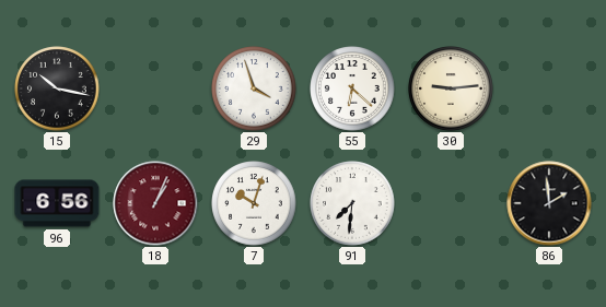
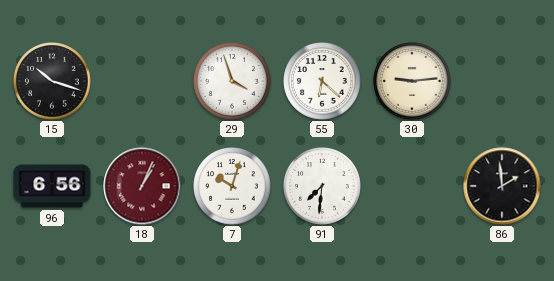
15: 10:17 -> 10:18 (52, 81)
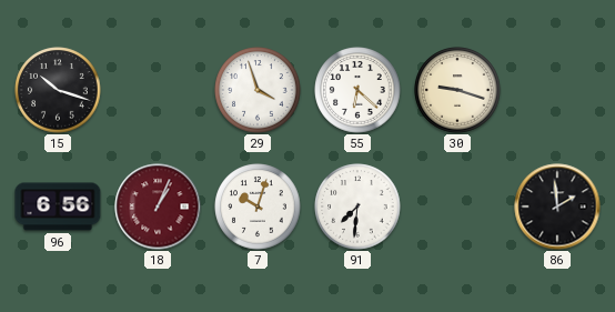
30: 9:14 -> 9:18 (457, 90)
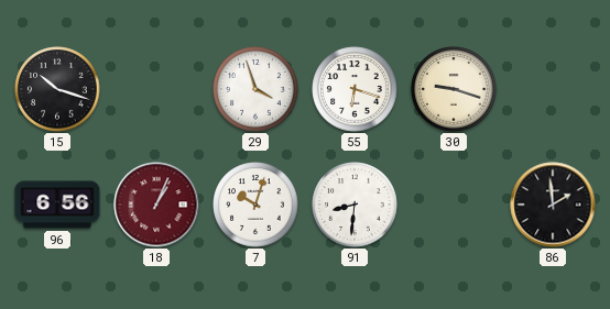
55: 6:22 -> 6:18 (355, 89)
91: 7:31 -> 8:31 (355, 205)
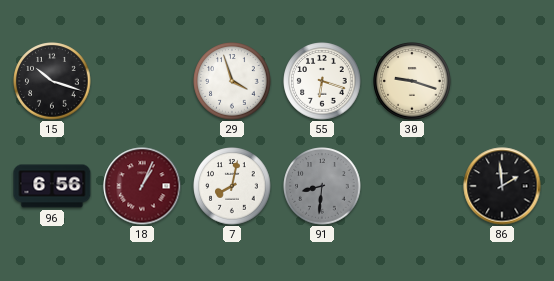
7: 10:03 -> 8:02 (232, 186)
91 dial: white -> grey (322, 186)
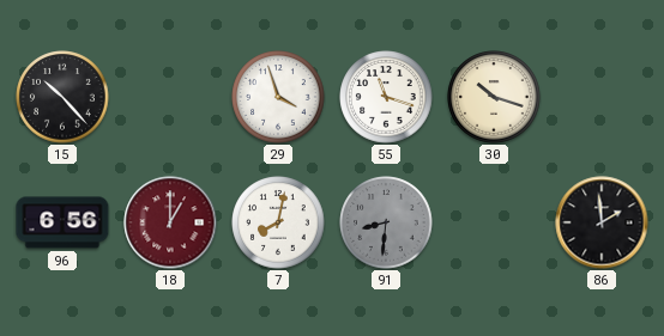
15: 10:18 -> 10:23 (62, 97)
55: 6:18 -> 11:18 (386, 97)
30: 9:18 -> 10:18 (494, 97)
18: 1:04 -> 1:00 (170, 222)
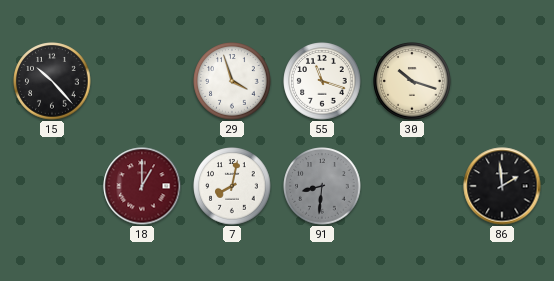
96: 6:56 -> none (62, 222)
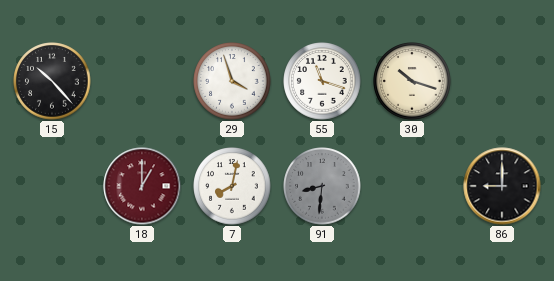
86: 1:59 -> 9:00 (502, 186)
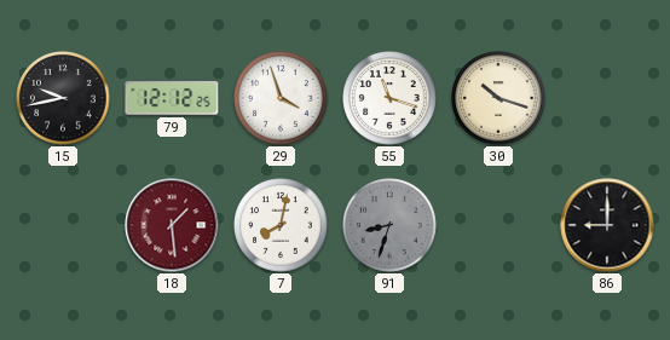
15: 10:23 -> 9:43 (63, 98)
79: none -> 12:12 (172, 98)
18: 1:00 -> 1:29 (172, 225)
91: 8:31 -> 8:33 (389, 225)
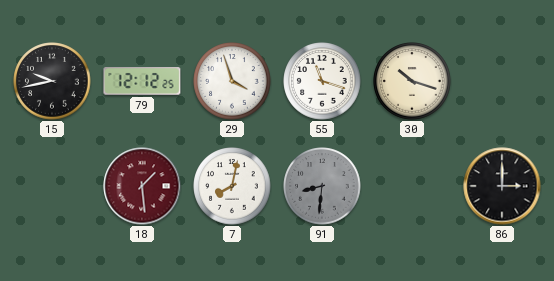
91: 8:33 -> 8:31 (322, 186)
86: 9:00 -> 3:00 (502, 186)
